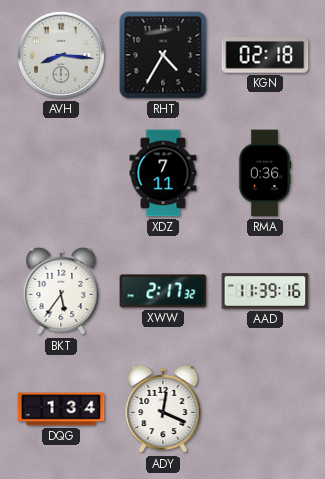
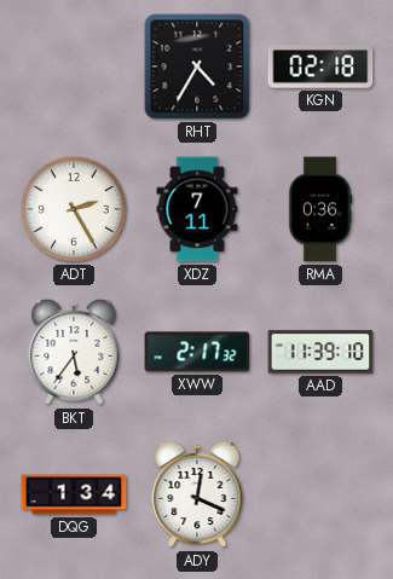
AVH: 8:16 -> none (61, 55)
ADT: none -> 2:25 (74, 209)
AAD: 11:39:16 -> 11:39:10 (320, 352)
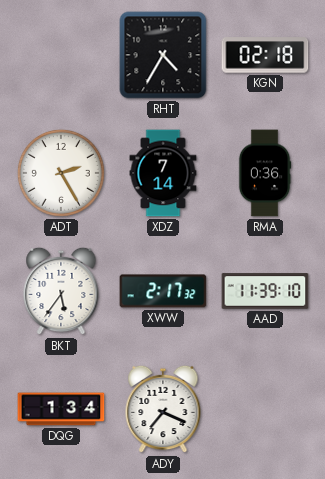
XDZ: 7:11 -> 7:14 (163, 173)
ADY: 12:19 -> 7:19 (163, 409)
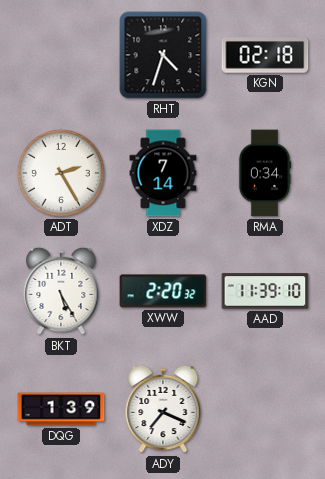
RHT: 4:35 -> 4:33 (163, 55)
RMA: 0:36 -> 0:34 (265, 173)
BKT: 5:36 -> 5:25 (61, 291)
XWW: 2:17 -> 2:20 (163, 291)
DQG: 1:34 -> 1:39 (61, 409)
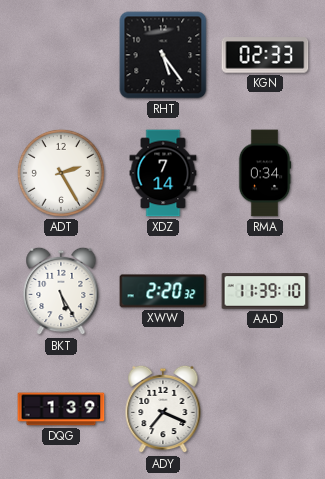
RHT: 4:33 -> 5:24 (163, 55)
KGN: 02:18 -> 02:33 (265, 55)
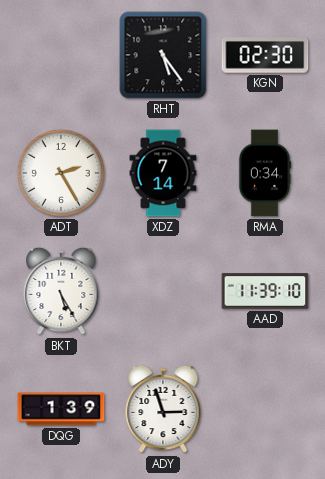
KGN: 02:33 -> 02:30 (265, 55)
XWW: 2:20 -> none (163, 291)
ADY: 7:19 -> 2:57 (163, 409)
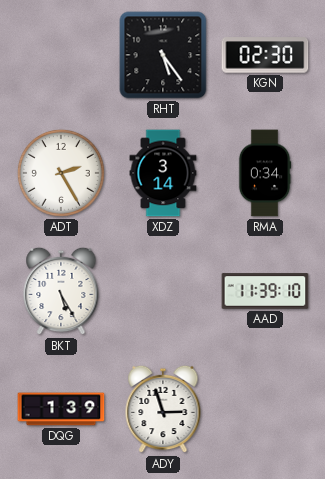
XDZ: 7:14 -> 3:14 (163, 173)
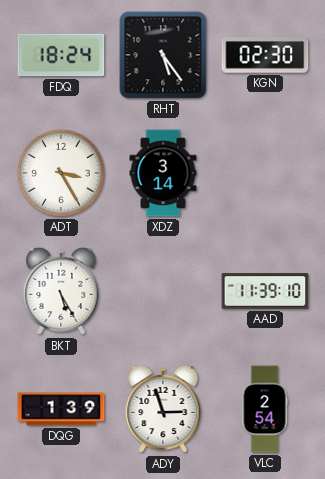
FDQ: none -> 18:24 (61, 55)
ADT: 2:25 -> 3:25 (61, 173)
RMA: 0:34 -> none (265, 173)
VLC: none -> 2:54 (265, 409)
